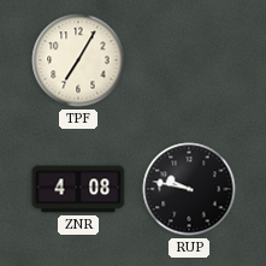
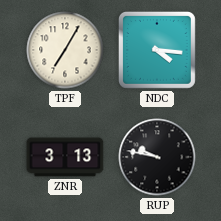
NDC: none -> 4:16 (157, 50)
ZNR: 4:08 -> 3:13 (65, 157)
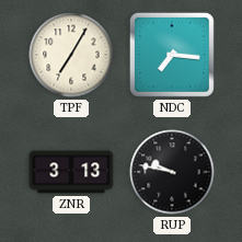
NDC: 4:16 -> 7:16 (172, 55)
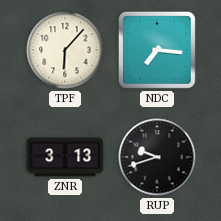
TPF: 7:05 -> 6:07 (65, 50)
RUP: 9:47 -> 9:42 (157, 157)
